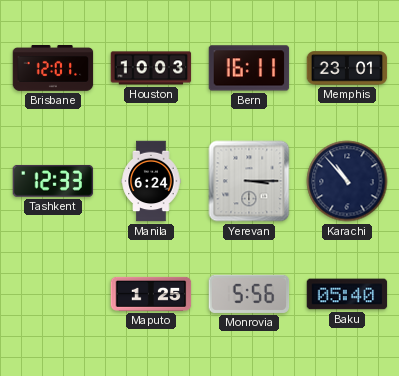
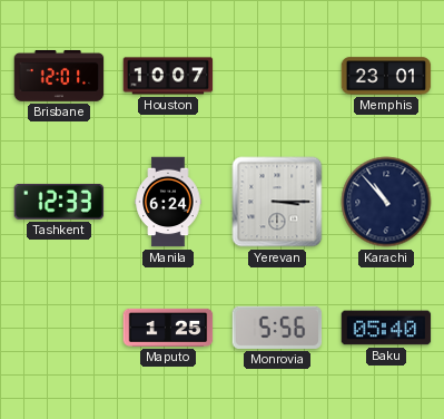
Houston: 10:03 -> 10:07 (168, 76)
Bern: 16:11 -> none (249, 68)
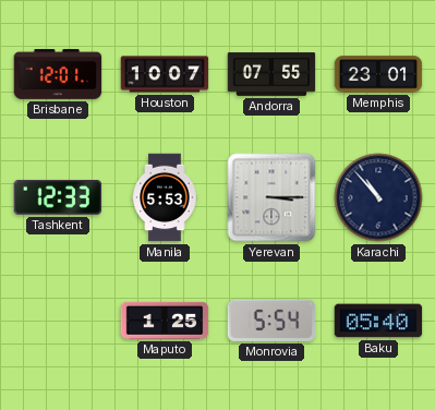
Andorra: none -> 07:55 (271, 74)
Manila: 6:24 -> 5:53 (165, 197)
Monrovia: 5:56 -> 5:54 (271, 321)
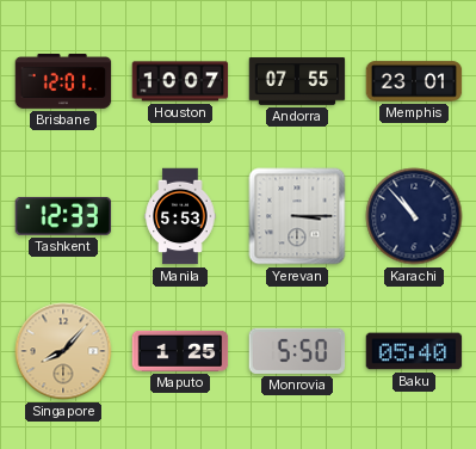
Singapore: none -> 8:07 (63, 351)
Monrovia: 5:54 -> 5:50 (297, 351)
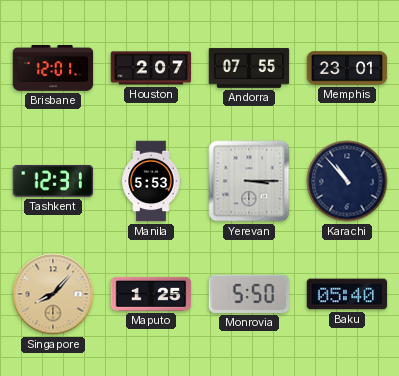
Houston: 10:07 -> 2:07 (151, 68)
Tashkent: 12:33 -> 12:31 (53, 181)
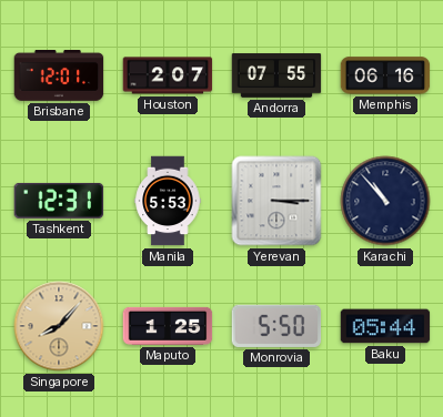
Memphis: 23:01 -> 06:16 (385, 75)
Baku: 05:40 -> 05:44 (385, 326)
